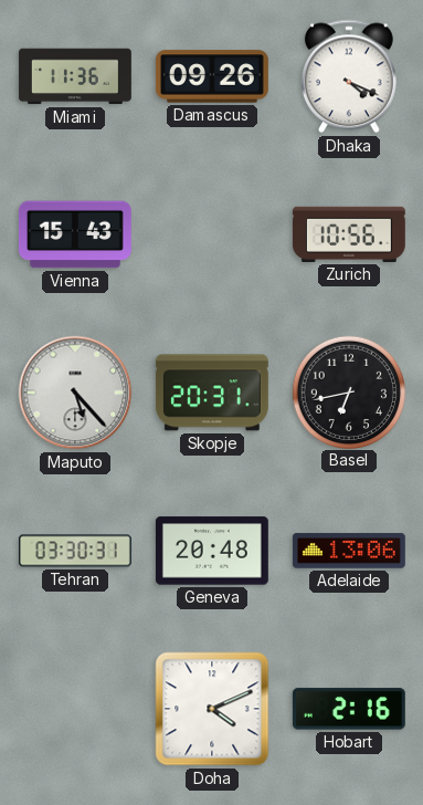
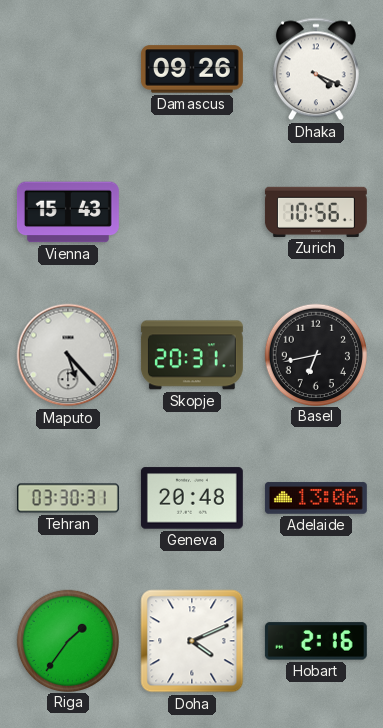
Miami: 11:36 -> none (75, 76)
Riga: none -> 1:36 (67, 640)
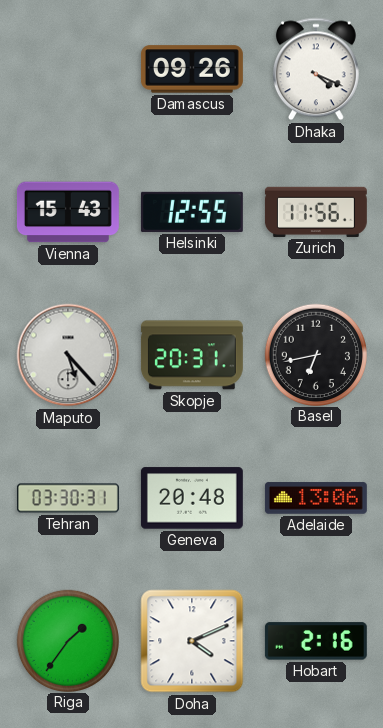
Helsinki: none -> 12:55 (192, 212)
Zurich: 10:56 -> 11:56 (316, 212)
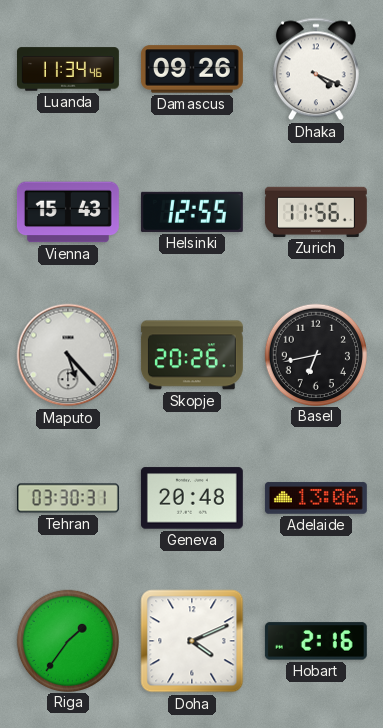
Luanda: none -> 11:34 (69, 69)
Skopje: 20:31 -> 20:26 (192, 355)
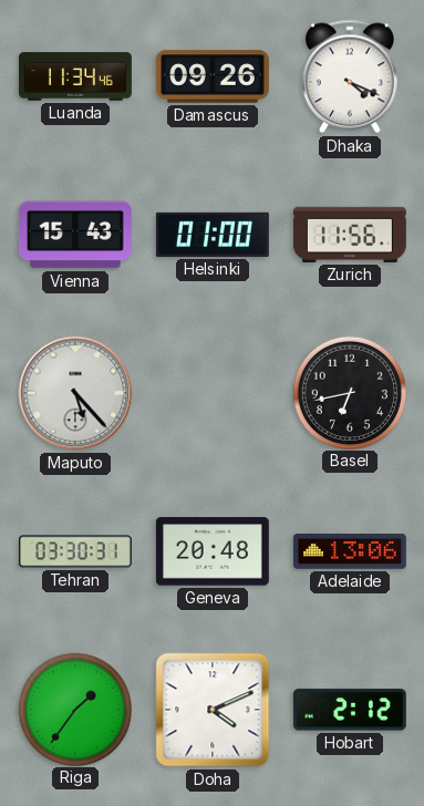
Helsinki: 12:55 -> 01:00 (213, 235)
Skopje: 20:26 -> none (192, 355)
Hobart: 2:16 -> 2:12 (350, 710)
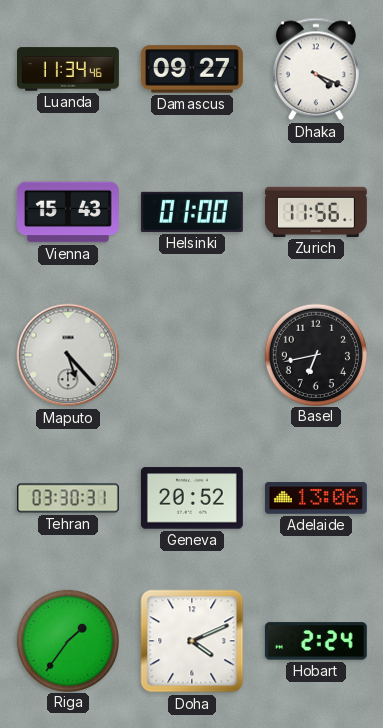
Damascus: 09:26 -> 09:27 (192, 69)
Geneva: 20:48 -> 20:52 (192, 498)
Hobart: 2:12 -> 2:24 (316, 641)
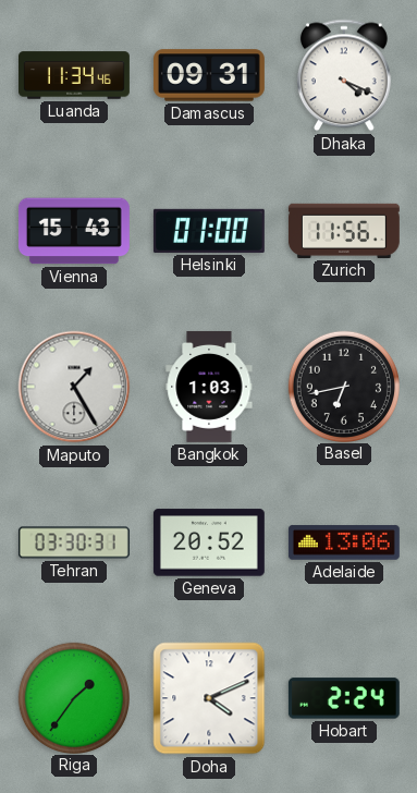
Damascus: 09:27 -> 09:31 (209, 75)
Maputo: 5:23 -> 1:25 (74, 387)
Bangkok: none -> 1:03 (209, 387)
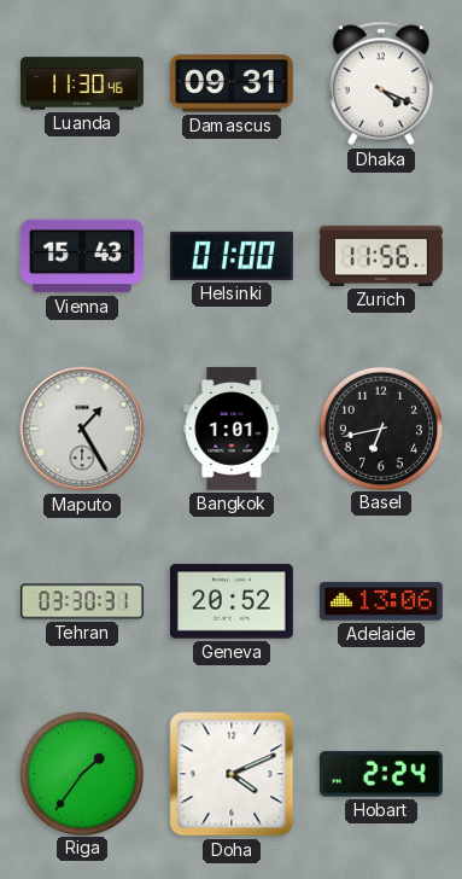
Luanda: 11:34 -> 11:30 (83, 83)
Bangkok: 1:03 -> 1:01 (232, 429)
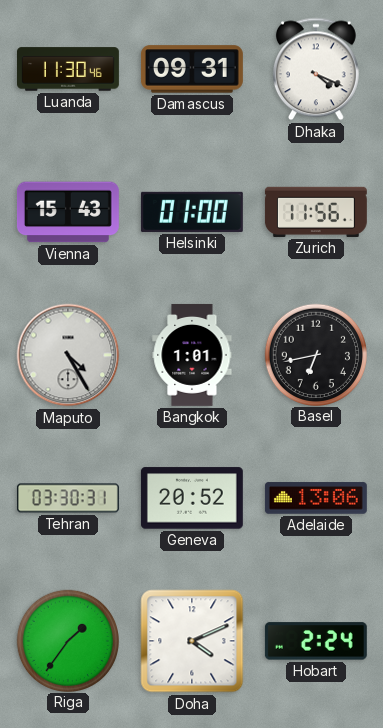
Maputo: 1:25 -> 4:25 (68, 355)
